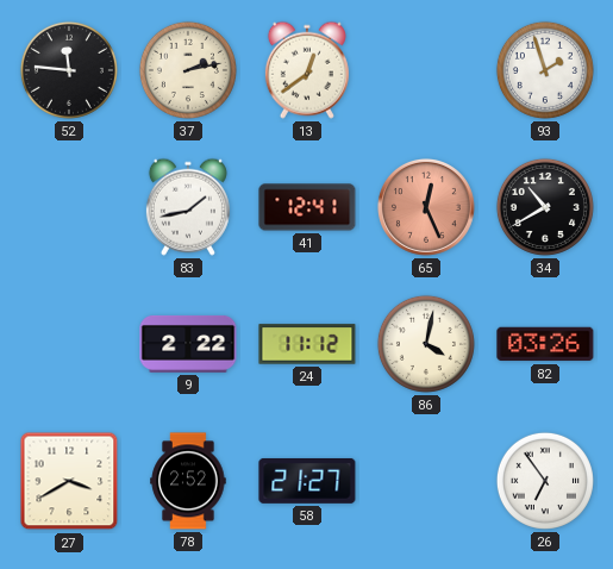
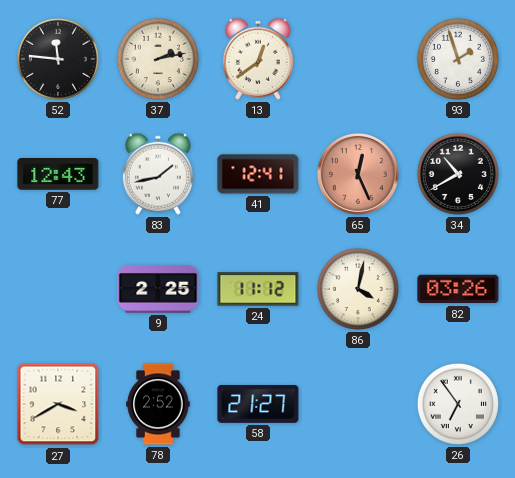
77: none -> 12:43 (58, 174)
9: 2:22 -> 2:25 (158, 289)
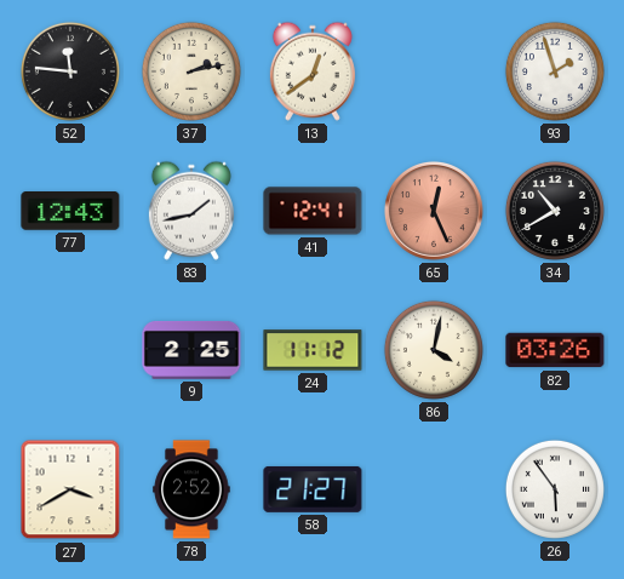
26: 6:54 -> 5:54 (555, 489)
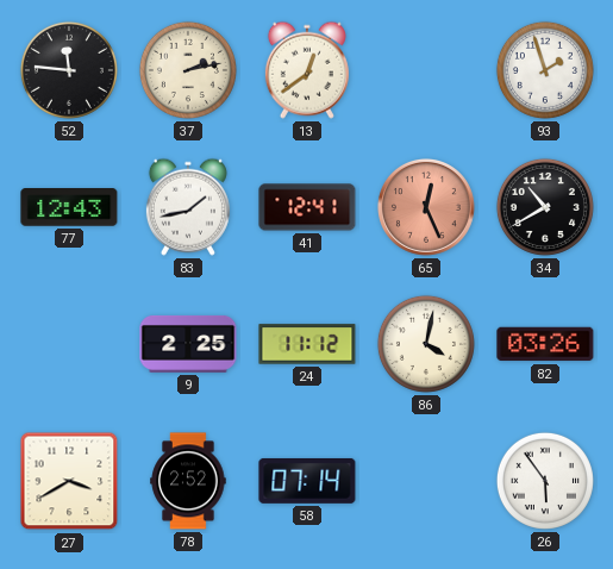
58: 21:27 -> 07:14 (307, 481)
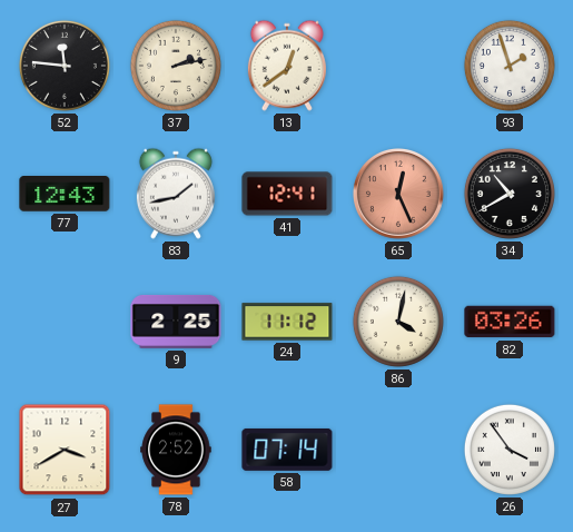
26: 5:54 -> 3:54 (510, 450)
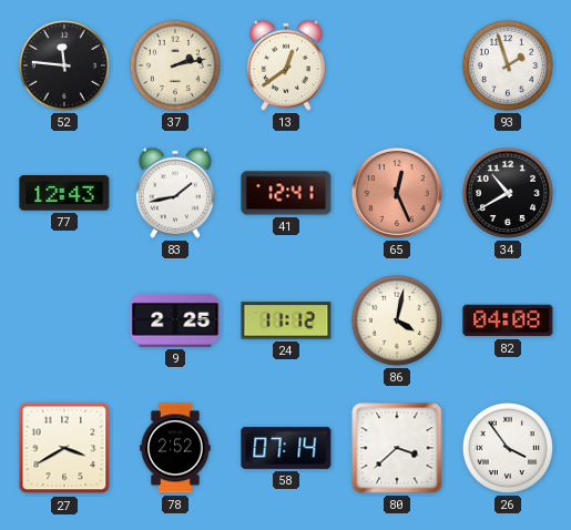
82: 03:26 -> 04:08 (508, 320)
80: none -> 3:38 (397, 448)
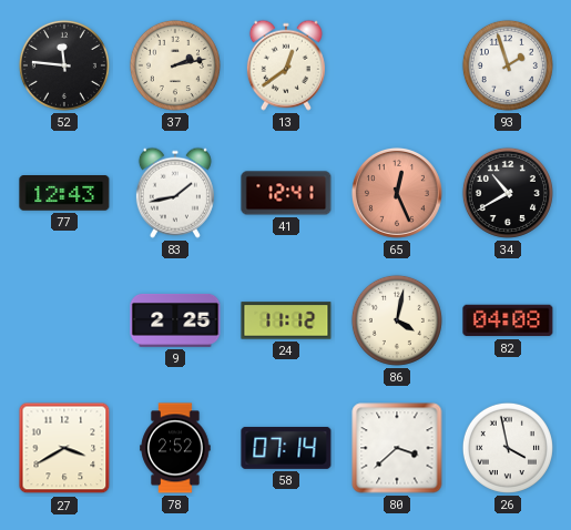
26: 3:54 -> 3:58 (508, 448)
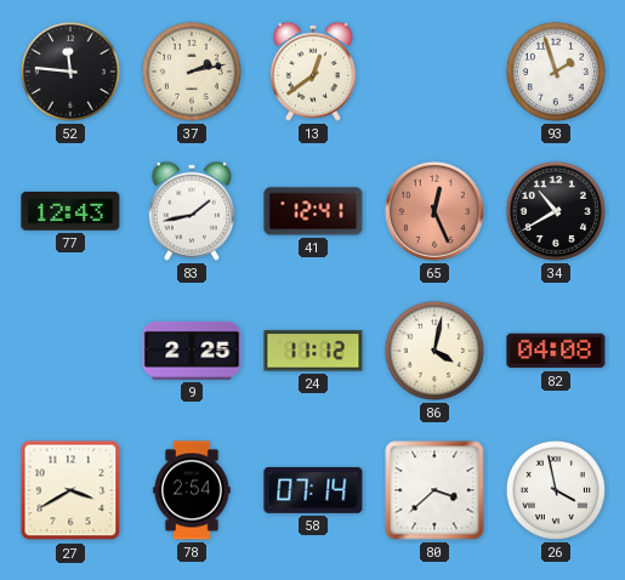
78: 2:52 -> 2:54 (192, 490)
